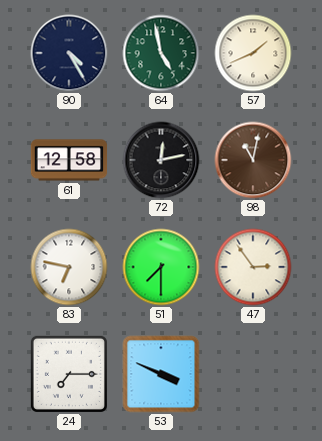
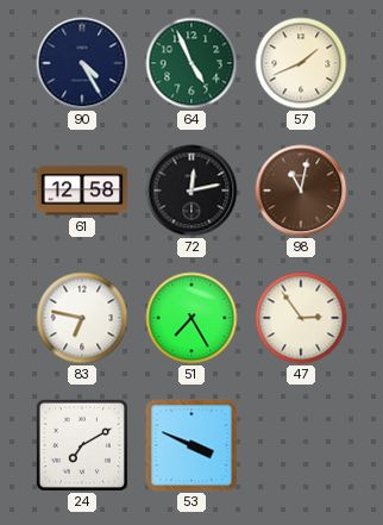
64: 4:58 -> 4:56 (191, 63)
51: 7:30 -> 7:25 (191, 318)
24: 7:15 -> 7:10 (82, 445)
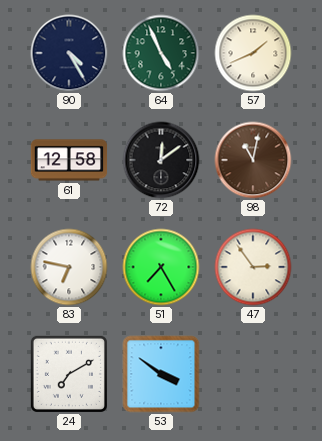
72: 12:13 -> 12:09 (161, 160)
53: 3:49 -> 3:51 (161, 374)
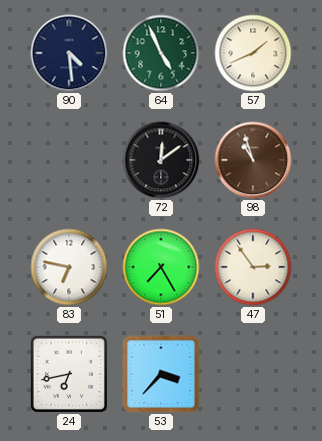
90: 4:25 -> 4:29 (69, 53)
61: 12:58 -> none (69, 160)
98: 11:02 -> 10:57 (253, 160)
24: 7:10 -> 6:43 (69, 374)
53: 3:51 -> 3:37 (161, 374)
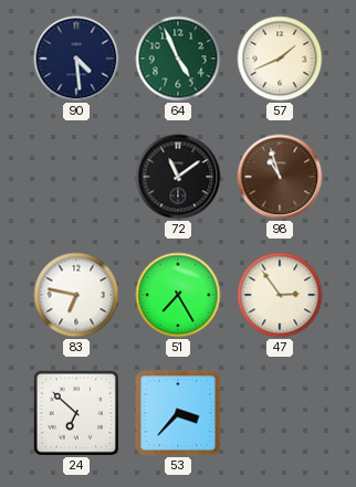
72: 12:09 -> 11:09 (178, 177)
24: 6:43 -> 6:52 (76, 413)
